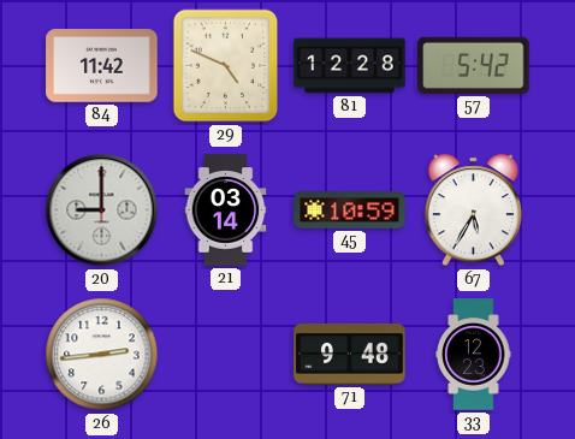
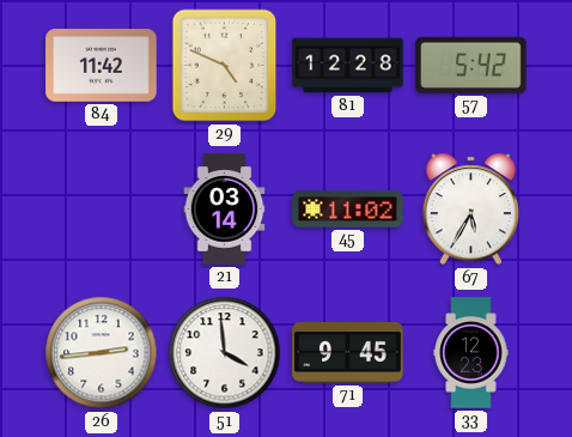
20: 9:00 -> none (102, 210)
45: 10:59 -> 11:02 (348, 210)
51: none -> 3:59 (225, 353)
71: 9:48 -> 9:45 (348, 352)
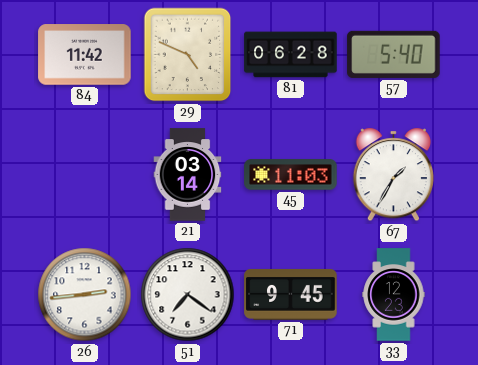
81: 12:28 -> 06:28 (291, 55)
57: 5:42 -> 5:40 (394, 54)
45: 11:02 -> 11:03 (291, 175)
67: 5:35 -> 1:35 (393, 175)
51: 3:59 -> 7:21 (188, 295)
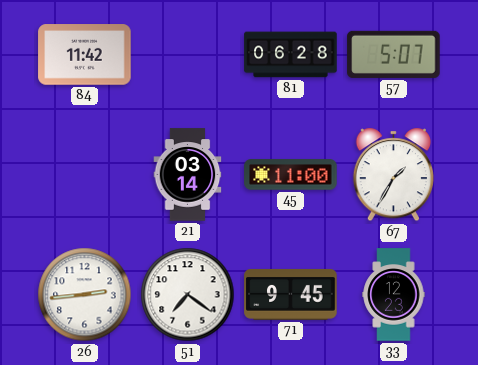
29: 4:49 -> none (188, 55)
57: 5:40 -> 5:07 (394, 54)
45: 11:03 -> 11:00 (291, 175)
